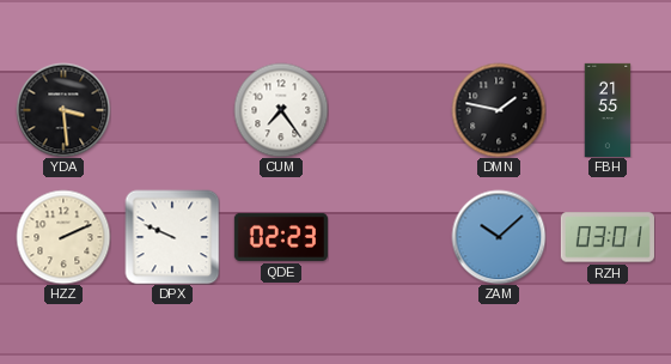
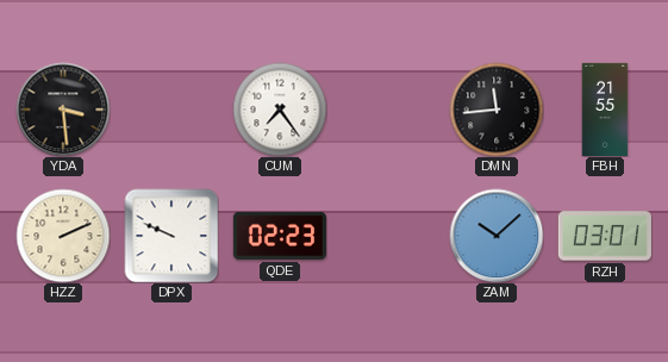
DMN: 1:47 -> 11:44 (497, 110)
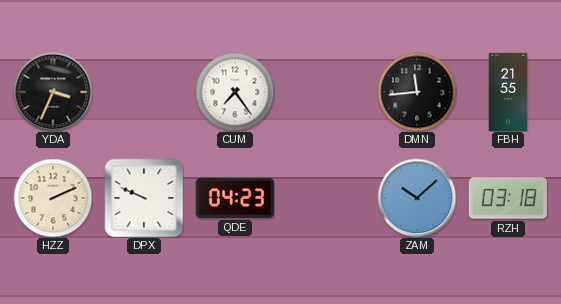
YDA: 3:29 -> 3:34 (53, 92)
QDE: 02:23 -> 04:23 (235, 198)
RZH: 03:01 -> 03:18 (508, 198)
